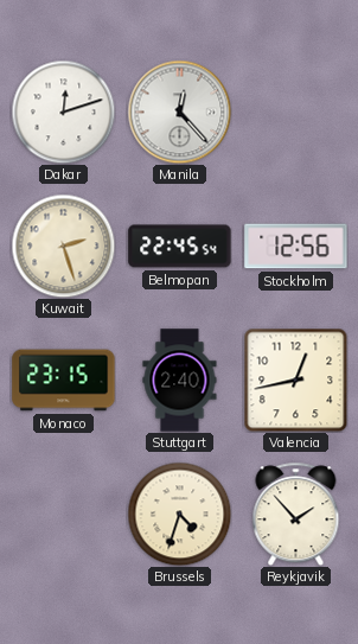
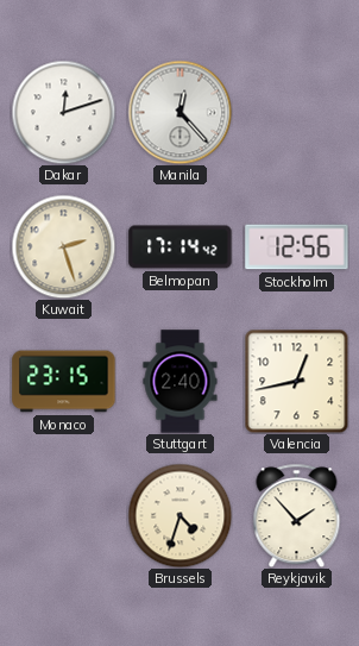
Belmopan: 22:45 -> 17:14 (181, 247)
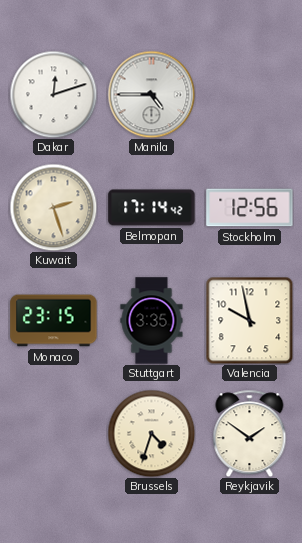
Manila: 12:23 -> 4:45 (151, 94)
Stuttgart: 2:40 -> 3:35 (152, 321)
Valencia: 12:43 -> 9:58 (249, 320)
Reykjavik: 1:53 -> 1:51 (250, 433)
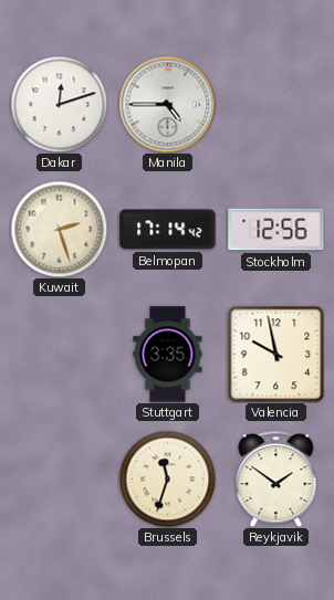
Monaco: 23:15 -> none (54, 321)
Brussels: 4:33 -> 11:33 (167, 478)
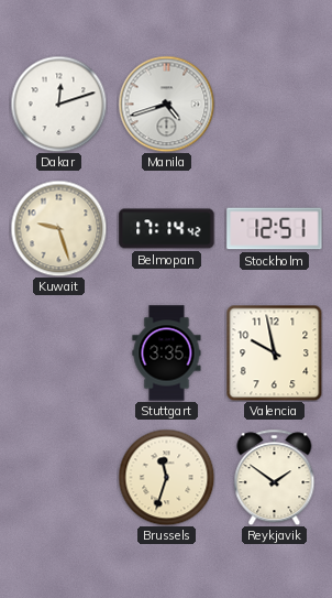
Manila: 4:45 -> 4:42 (166, 104)
Kuwait: 2:27 -> 9:27 (58, 228)
Stockholm: 12:56 -> 12:51 (275, 229)
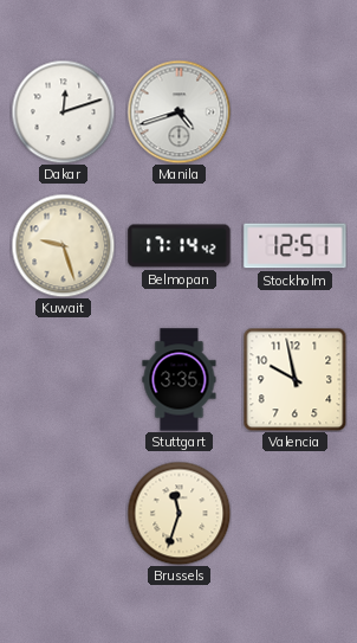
Reykjavik: 1:51 -> none (275, 477)
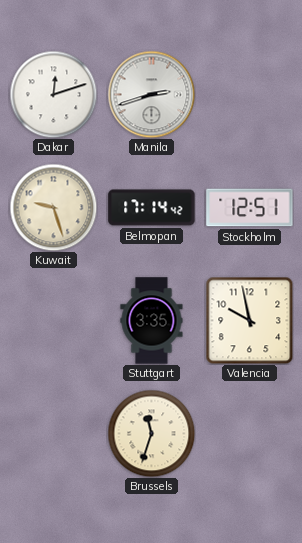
Manila: 4:42 -> 2:42 (151, 94)
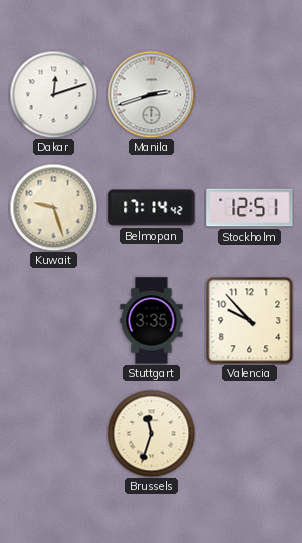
Valencia: 9:58 -> 9:53 (249, 320)
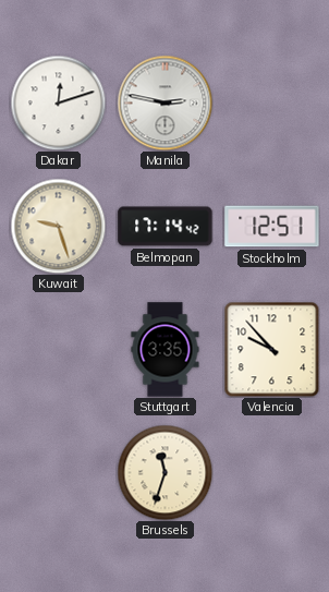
Manila: 2:42 -> 2:47 (164, 102)
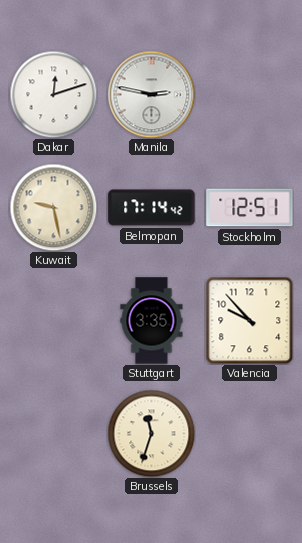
Kuwait: 9:27 -> 9:28 (53, 207)
